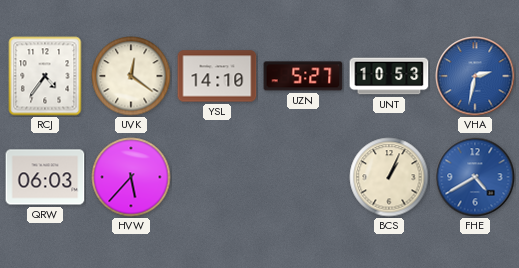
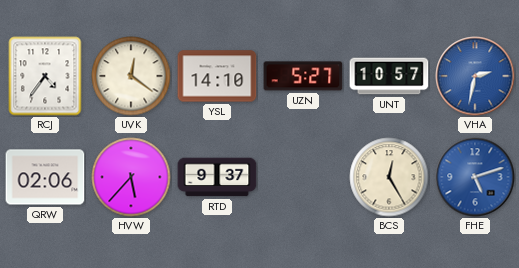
UNT: 10:53 -> 10:57 (389, 76)
QRW: 06:03 -> 02:06 (45, 177)
RTD: none -> 9:37 (217, 177)
BCS: 1:04 -> 12:25 (389, 177)
FHE: 4:40 -> 5:12 (475, 177)
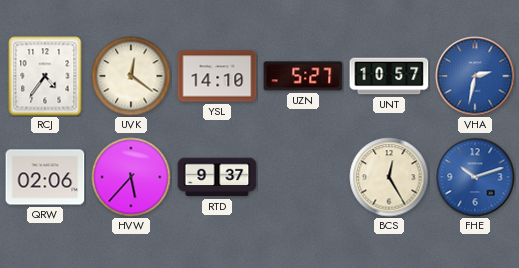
FHE: 5:12 -> 10:12 (475, 177)
